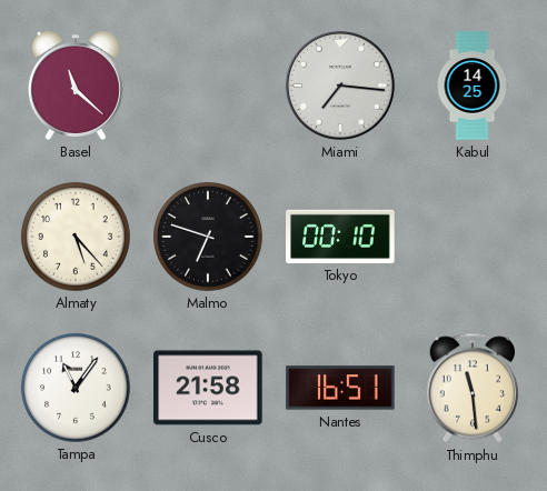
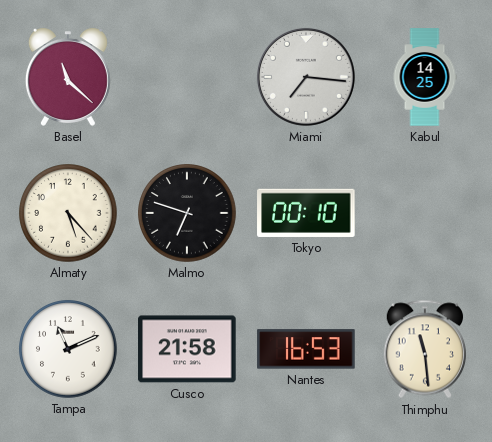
Tampa: 11:06 -> 11:11 (68, 349)
Nantes: 16:51 -> 16:53 (306, 349)
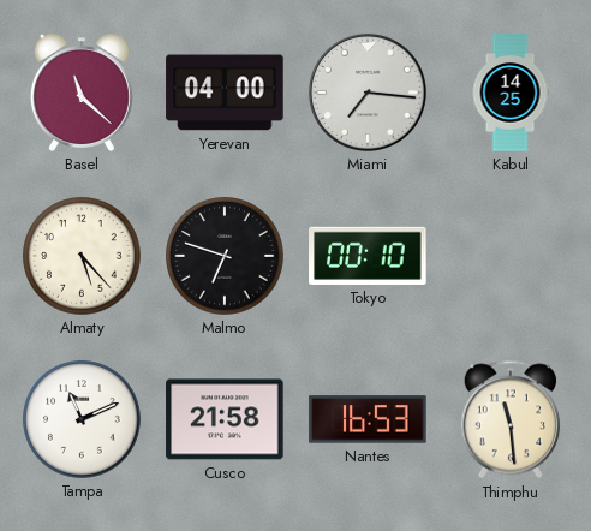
Yerevan: none -> 04:00 (225, 93)
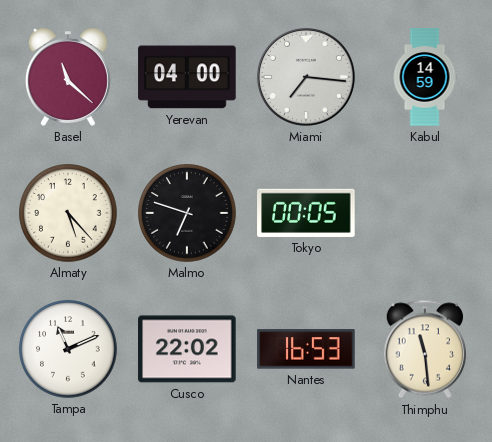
Kabul: 14:25 -> 14:59 (425, 77)
Tokyo: 00:10 -> 00:05 (306, 213)
Cusco: 21:58 -> 22:02 (187, 349)
